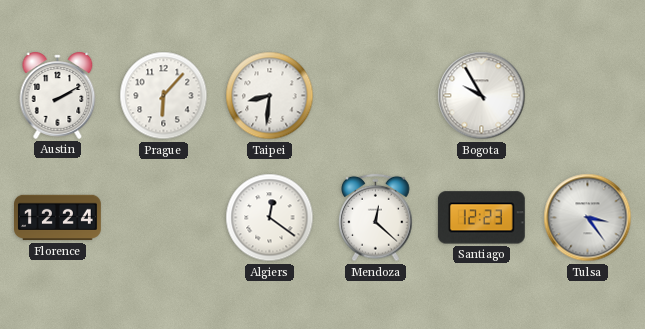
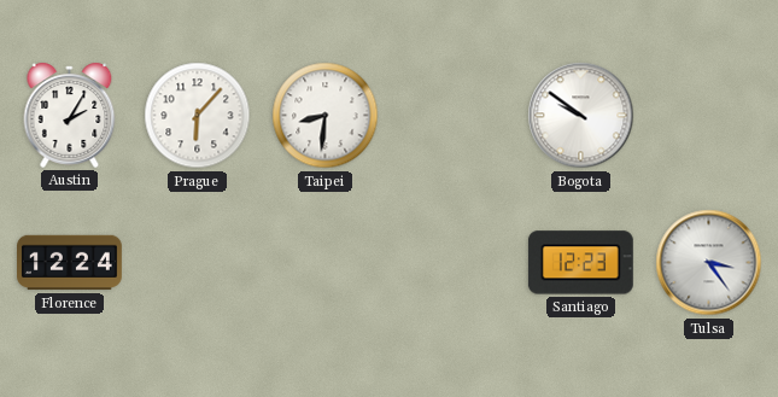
Austin: 2:10 -> 2:05 (70, 115)
Bogota: 9:55 -> 9:51 (581, 116)
Algiers: 12:21 -> none (270, 218)
Mendoza: 12:22 -> none (376, 218)
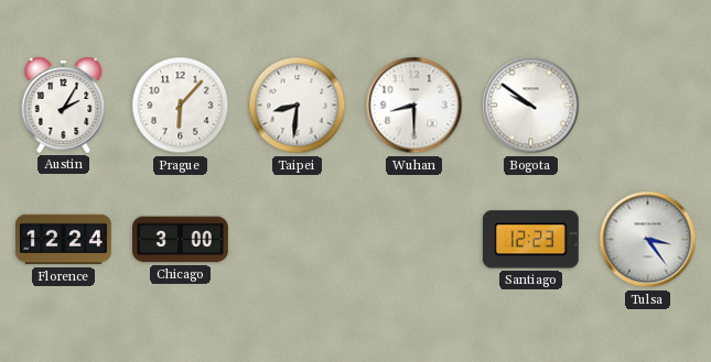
Wuhan: none -> 8:30 (414, 106)
Chicago: none -> 3:00 (181, 240)
